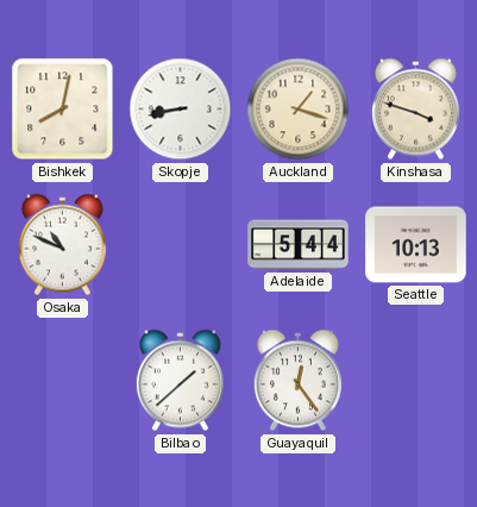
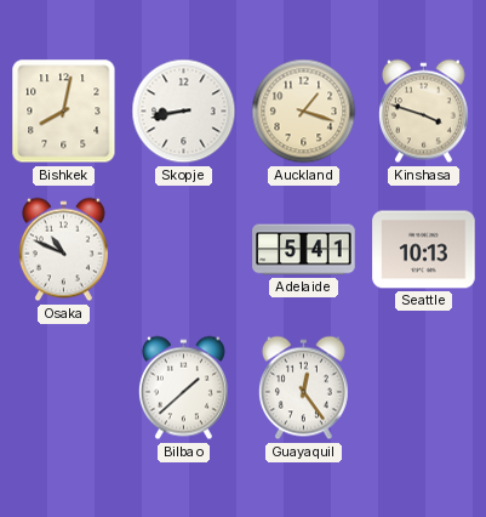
Adelaide: 5:44 -> 5:41 (304, 250)
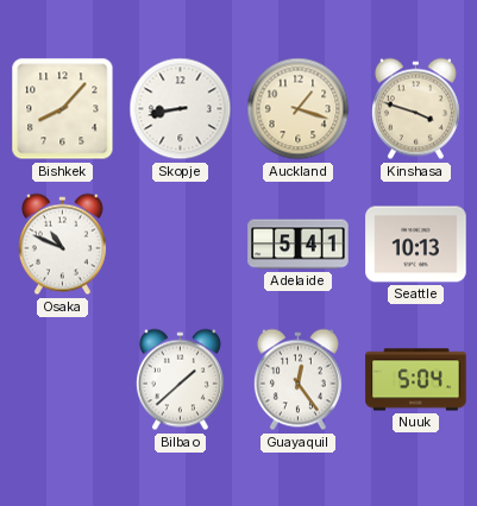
Bishkek: 8:02 -> 8:07 (63, 109)
Nuuk: none -> 5:04 (416, 380)
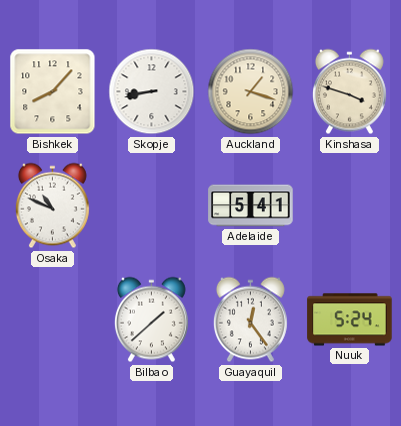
Seattle: 10:13 -> none (416, 245)
Nuuk: 5:04 -> 5:24 (350, 320)
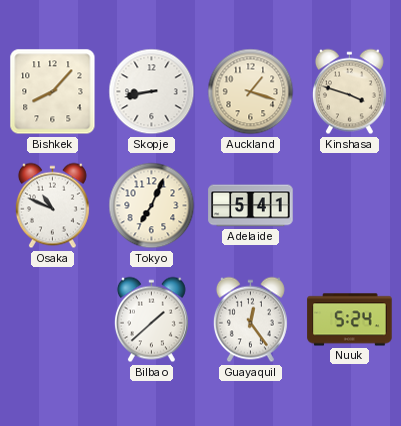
Tokyo: none -> 7:04 (152, 206)
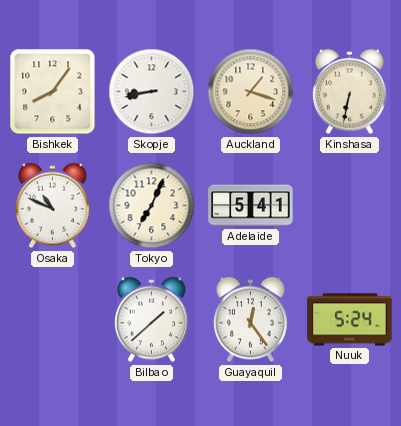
Bishkek: 8:07 -> 8:06 (53, 92)
Kinshasa: 3:48 -> 6:32 (349, 92)
